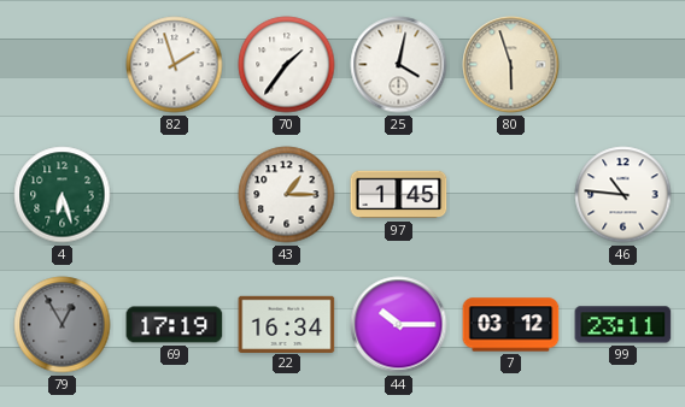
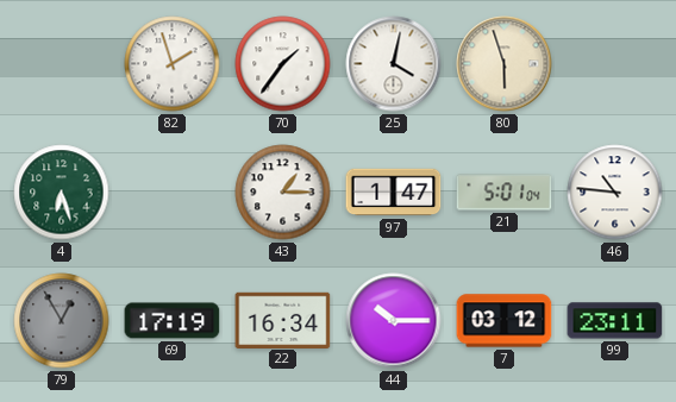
97: 1:45 -> 1:47 (394, 193)
21: none -> 5:01 (505, 193)
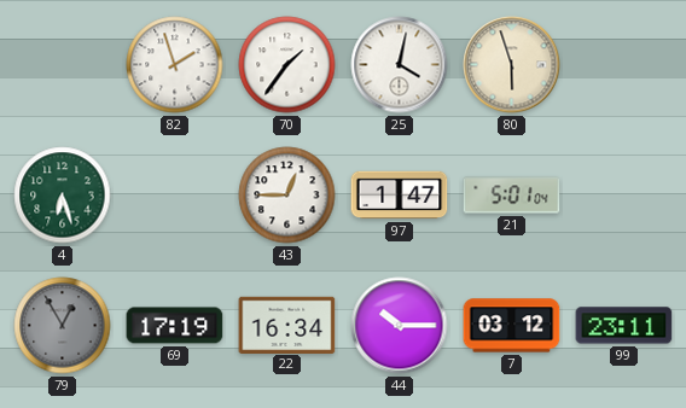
43: 1:15 -> 12:45 (287, 196)
46: 10:46 -> none (615, 193)
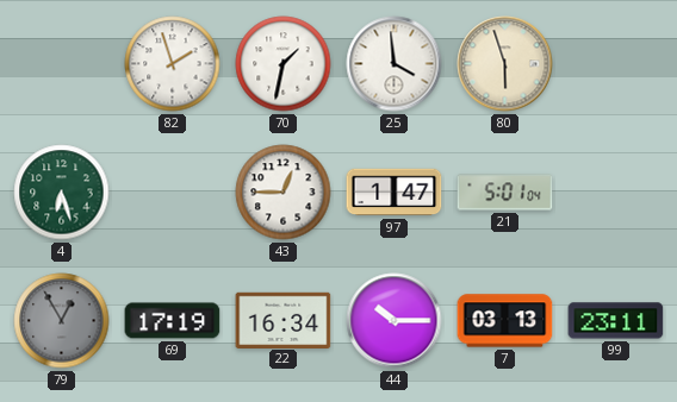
70: 1:36 -> 1:32 (284, 64)
25: 4:02 -> 3:59 (395, 64)
7: 03:12 -> 03:13 (505, 321)
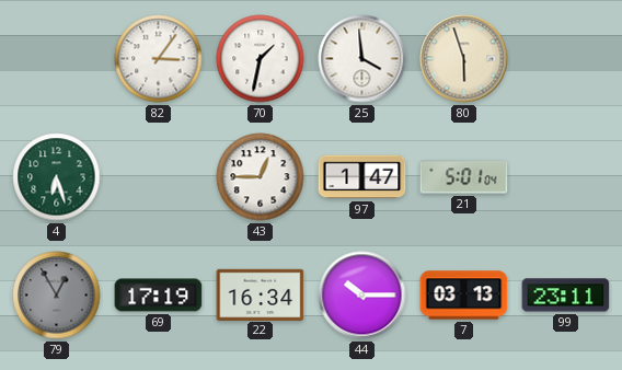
82: 1:57 -> 3:06 (159, 59)
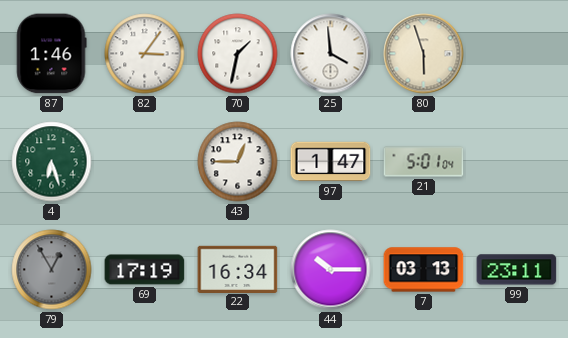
87: none -> 1:46 (51, 54)
